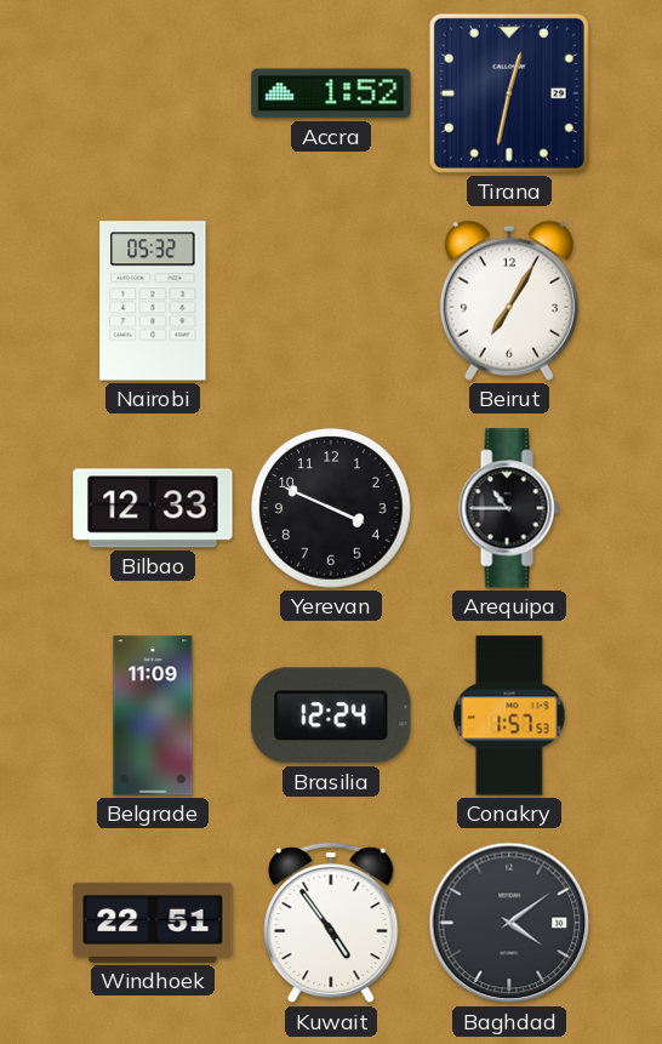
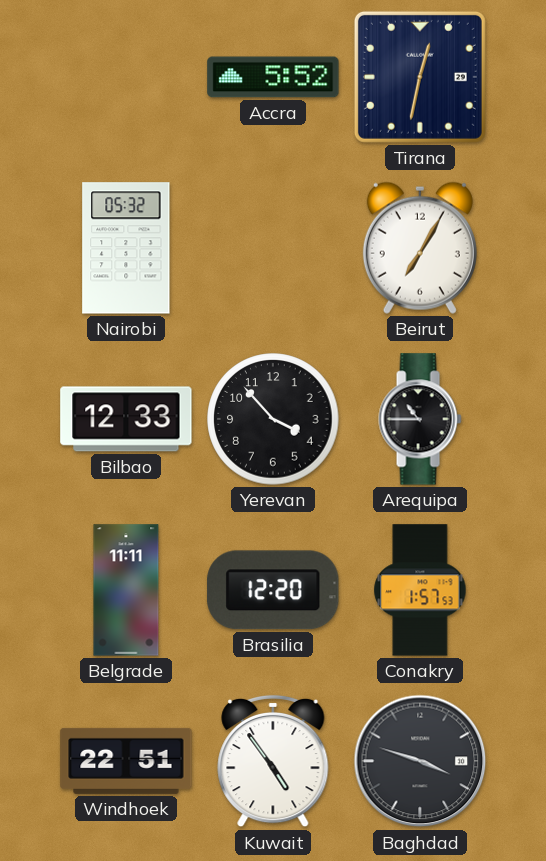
Accra: 1:52 -> 5:52 (273, 77)
Yerevan: 3:49 -> 3:53 (273, 419)
Belgrade: 11:09 -> 11:11 (126, 590)
Brasilia: 12:24 -> 12:20 (273, 590)
Baghdad: 4:09 -> 3:48 (420, 761)
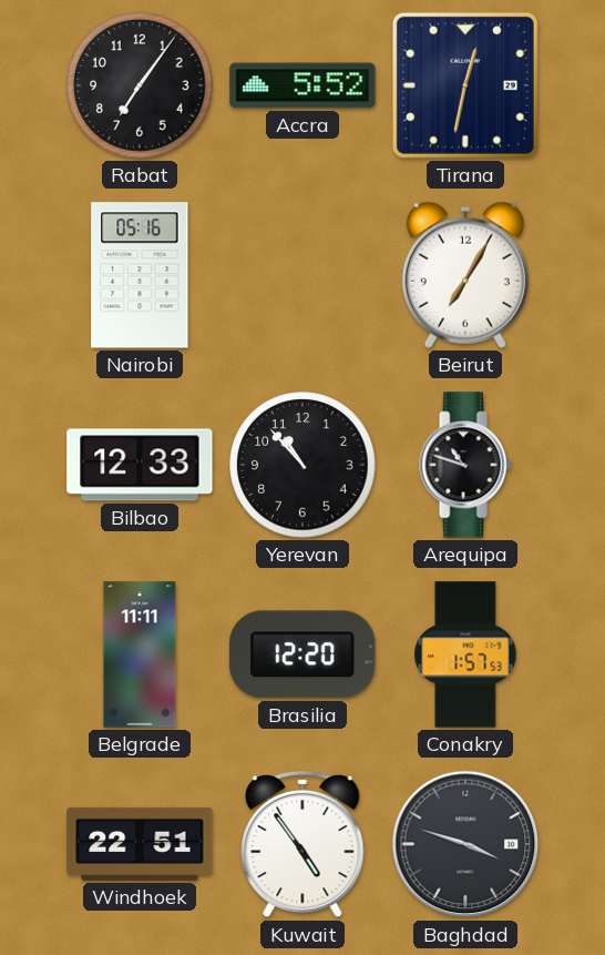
Rabat: none -> 7:06 (140, 85)
Nairobi: 05:32 -> 05:16 (140, 275)
Yerevan: 3:53 -> 10:53 (302, 465)
Arequipa: 10:45 -> 10:48 (465, 465)
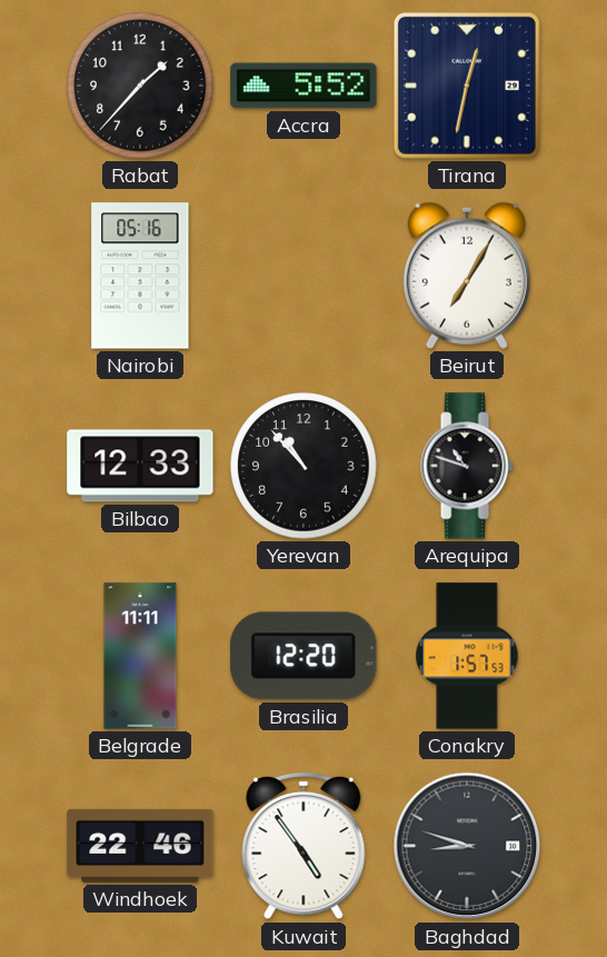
Rabat: 7:06 -> 1:37 (140, 86)
Windhoek: 22:51 -> 22:46 (140, 846)
Baghdad: 3:48 -> 8:48 (467, 846)
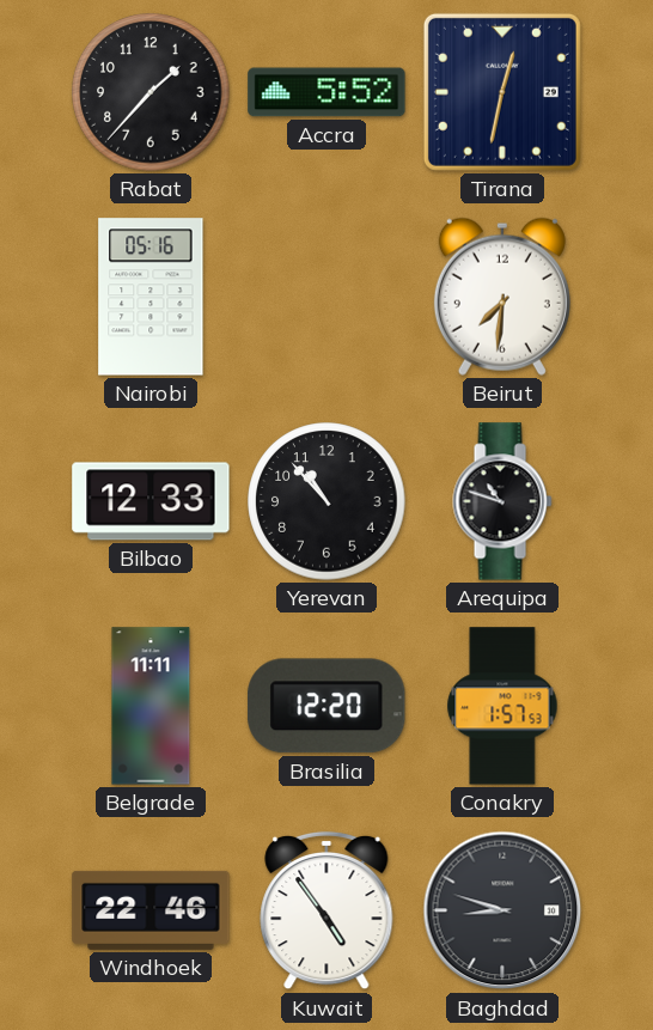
Beirut: 7:05 -> 7:31 (502, 297)
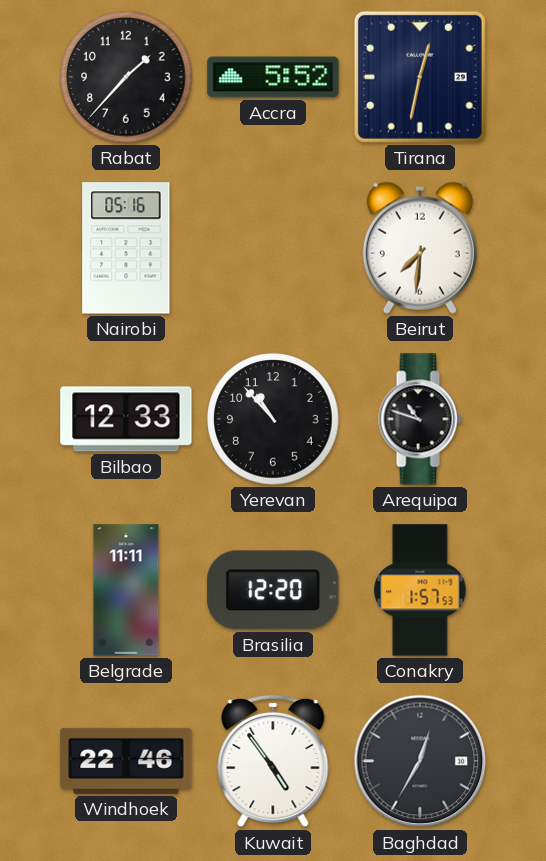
Baghdad: 8:48 -> 12:35 (420, 761)
